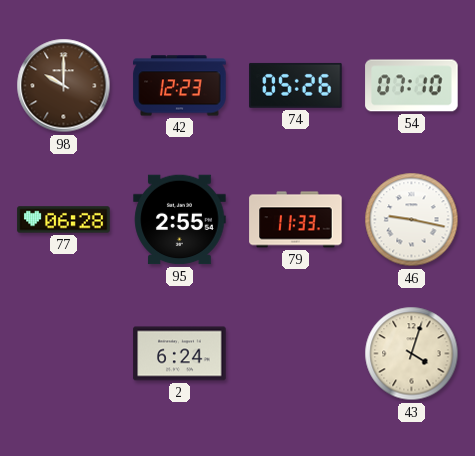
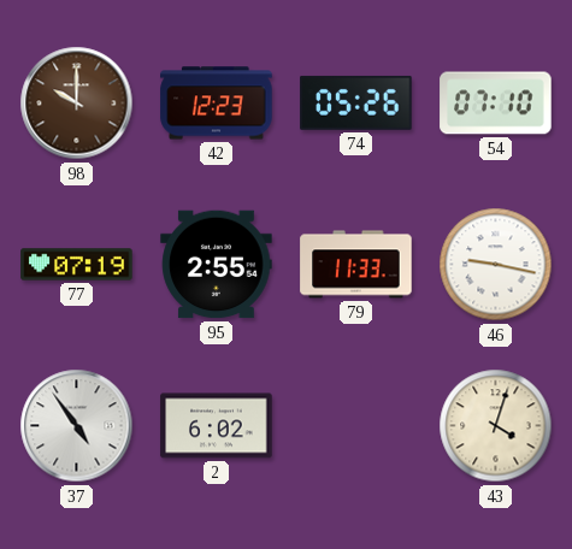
77: 06:28 -> 07:19 (77, 265)
37: none -> 4:54 (77, 426)
2: 6:24 -> 6:02 (217, 426)
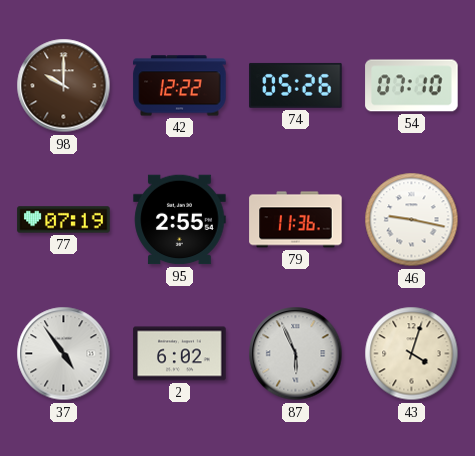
42: 12:23 -> 12:22 (180, 86)
79: 11:33 -> 11:36 (296, 220)
87: none -> 5:56 (296, 354)
